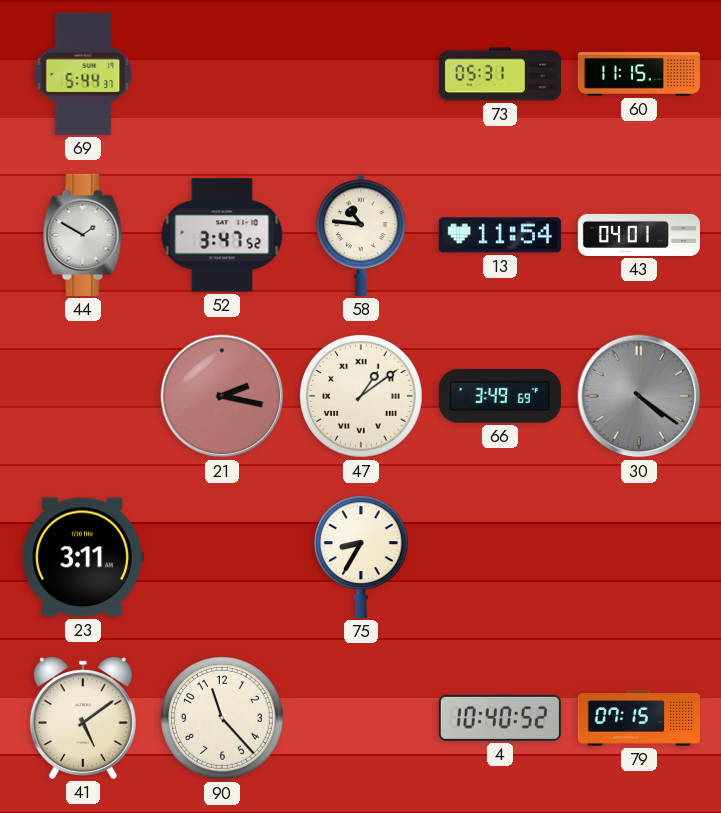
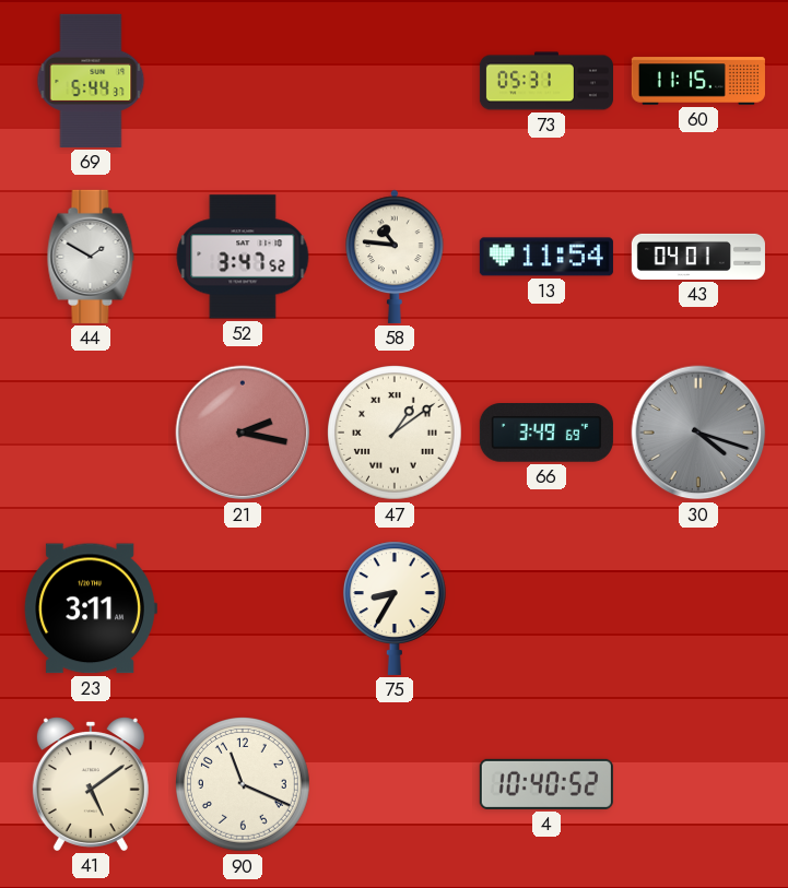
30: 4:21 -> 4:18 (698, 433)
90: 11:23 -> 11:19 (244, 785)
79: 07:15 -> none (639, 718)
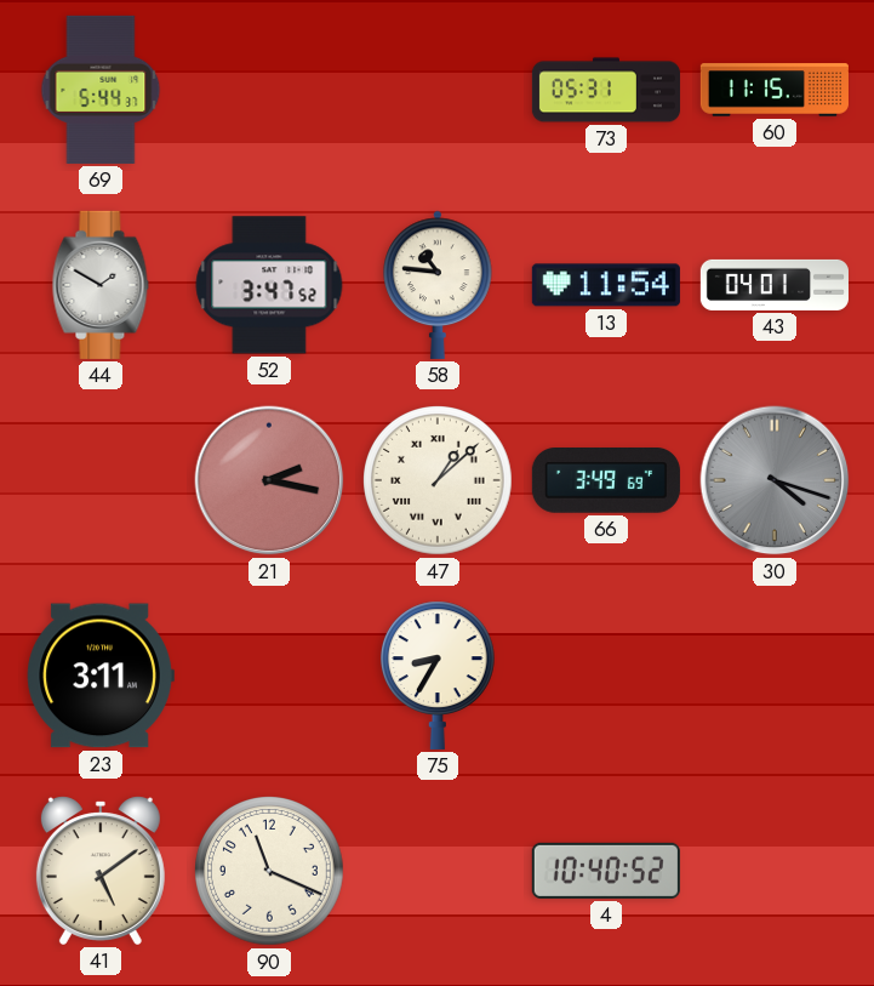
47: 1:09 -> 1:08 (439, 481)
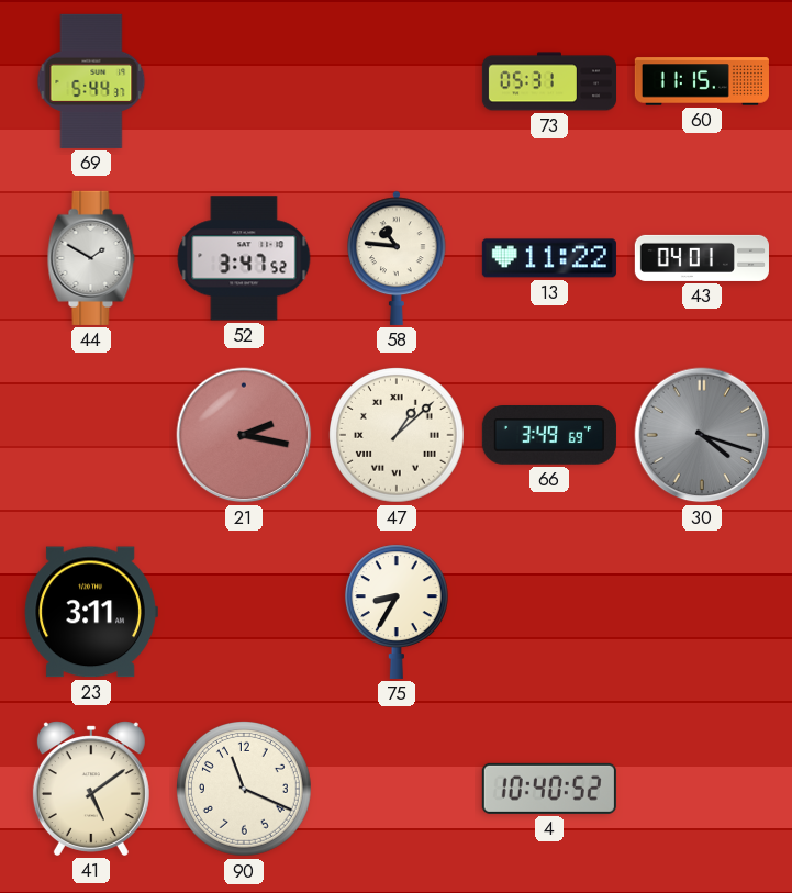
13: 11:54 -> 11:22 (549, 258)
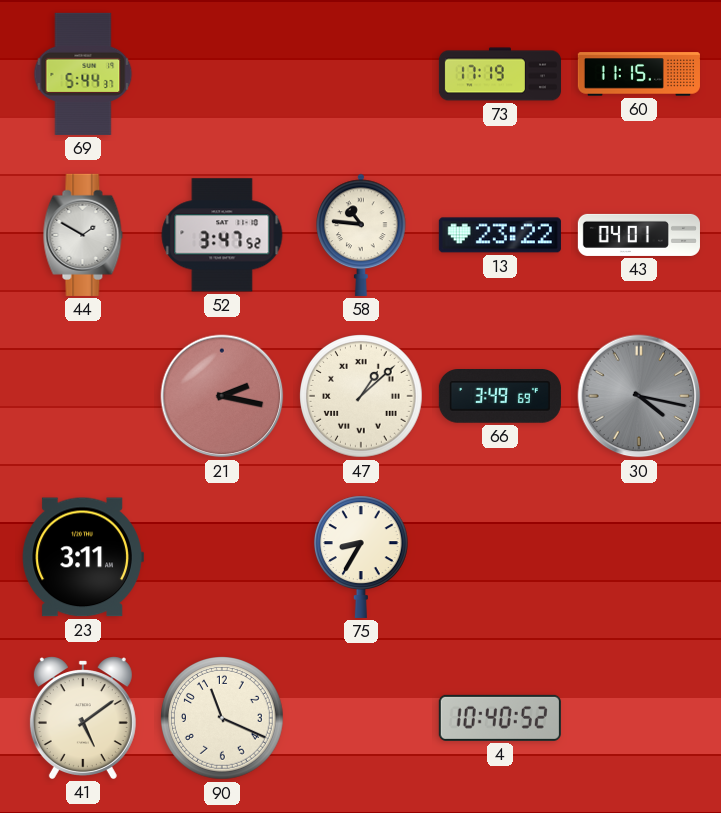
73: 05:31 -> 17:19 (499, 74)
13: 11:22 -> 23:22 (500, 235)
30: 4:18 -> 4:17 (639, 396)
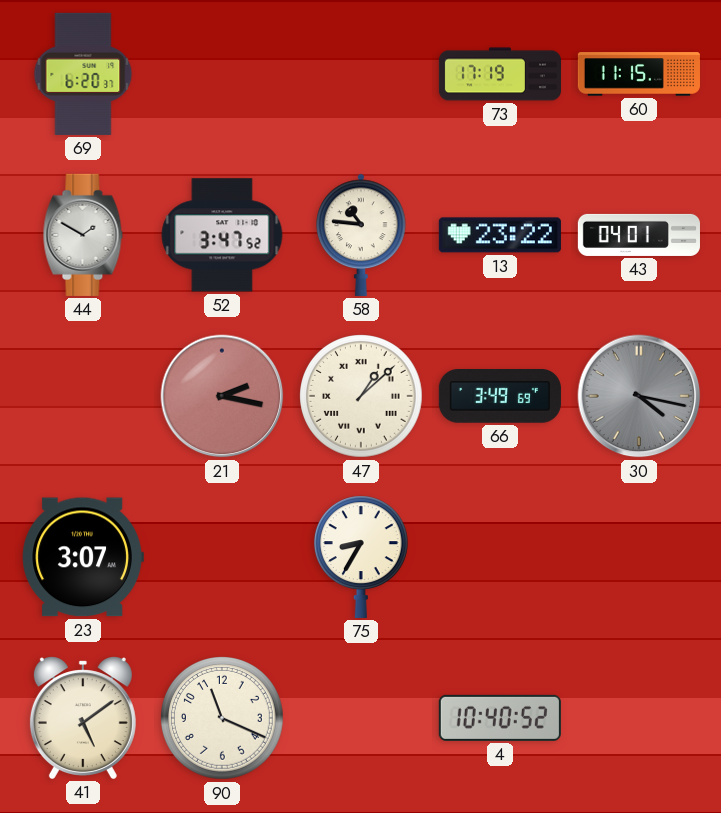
69: 5:44 -> 6:20 (83, 74)
23: 3:11 -> 3:07 (83, 557)
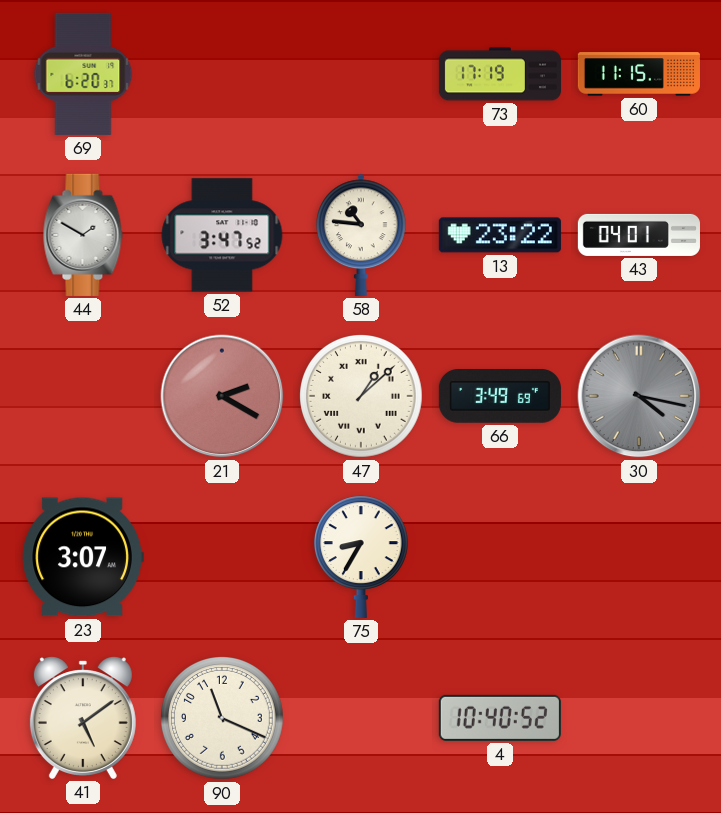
21: 2:17 -> 2:20 (222, 396)
